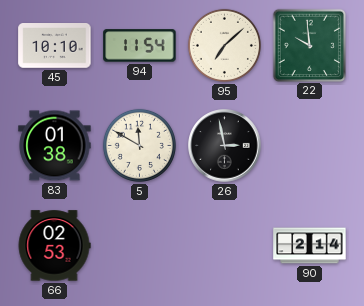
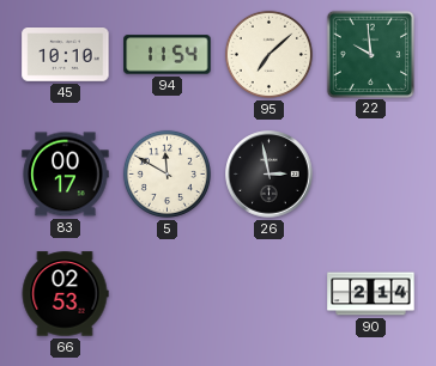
83: 01:38 -> 00:17 (66, 175)
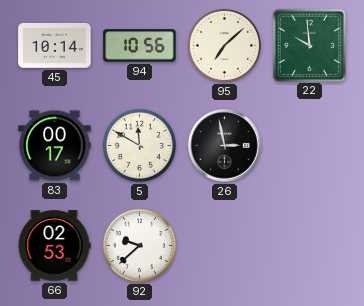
45: 10:10 -> 10:14 (55, 46)
94: 11:54 -> 10:56 (140, 46)
92: none -> 9:38 (139, 245)
90: 2:14 -> none (371, 294)
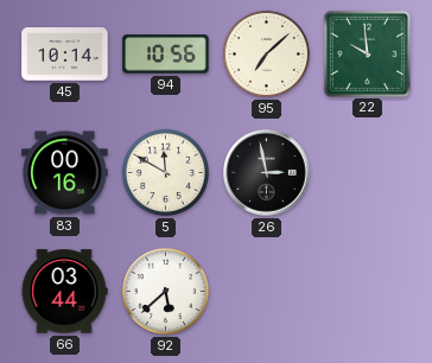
83: 00:17 -> 00:16 (65, 173)
66: 02:53 -> 03:44 (64, 292)
92: 9:38 -> 5:38 (165, 291)
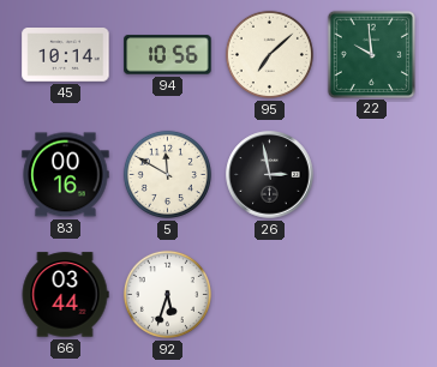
92: 5:38 -> 5:33 (167, 294)
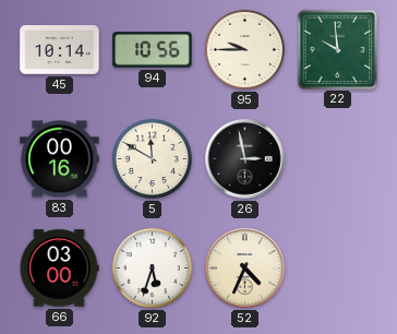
95: 7:08 -> 9:45 (244, 49)
66: 03:44 -> 03:00 (59, 269)
52: none -> 4:34 (245, 269)
